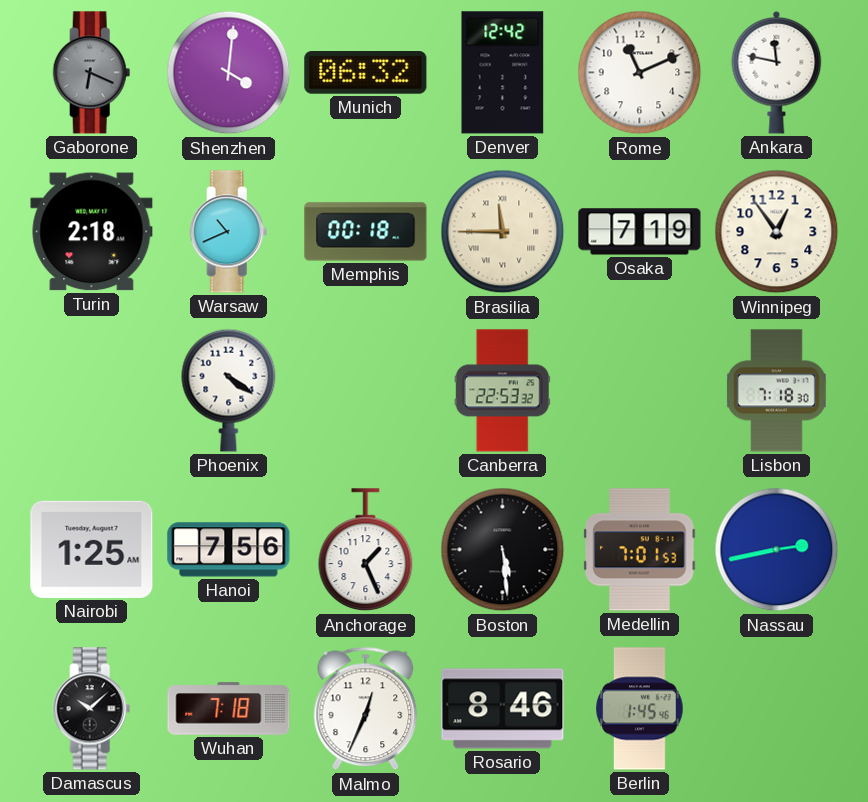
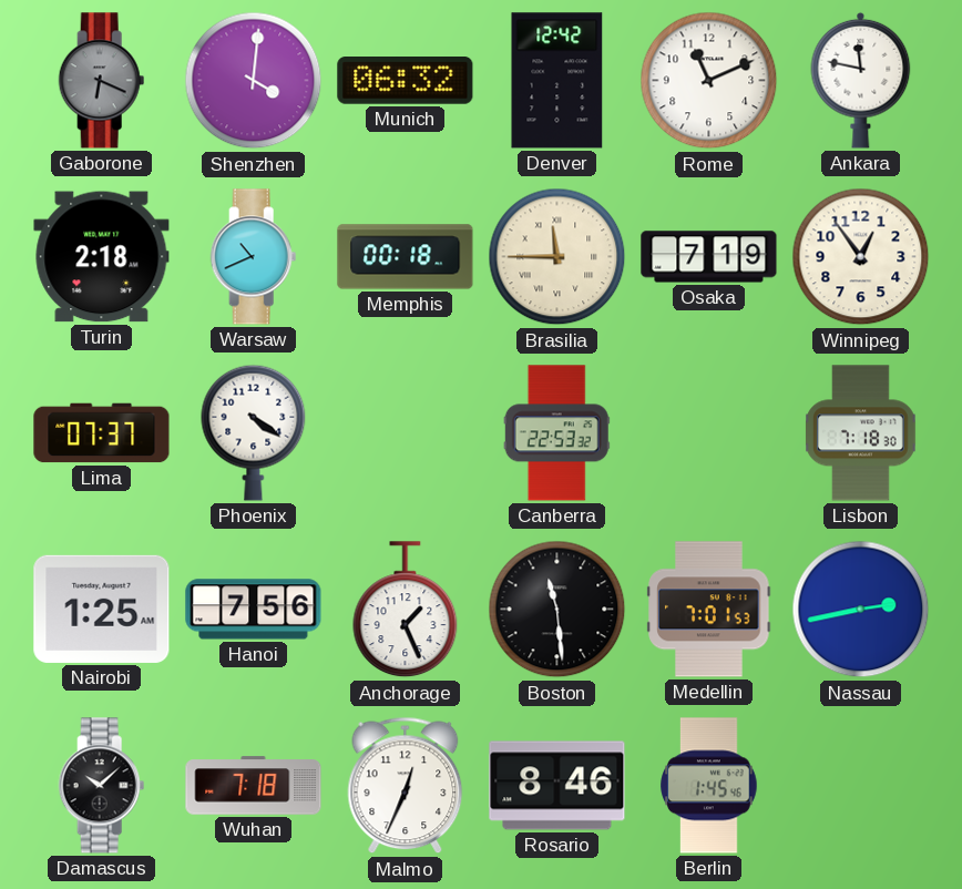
Lima: none -> 07:37 (102, 433)
Boston: 5:29 -> 11:29 (557, 610)
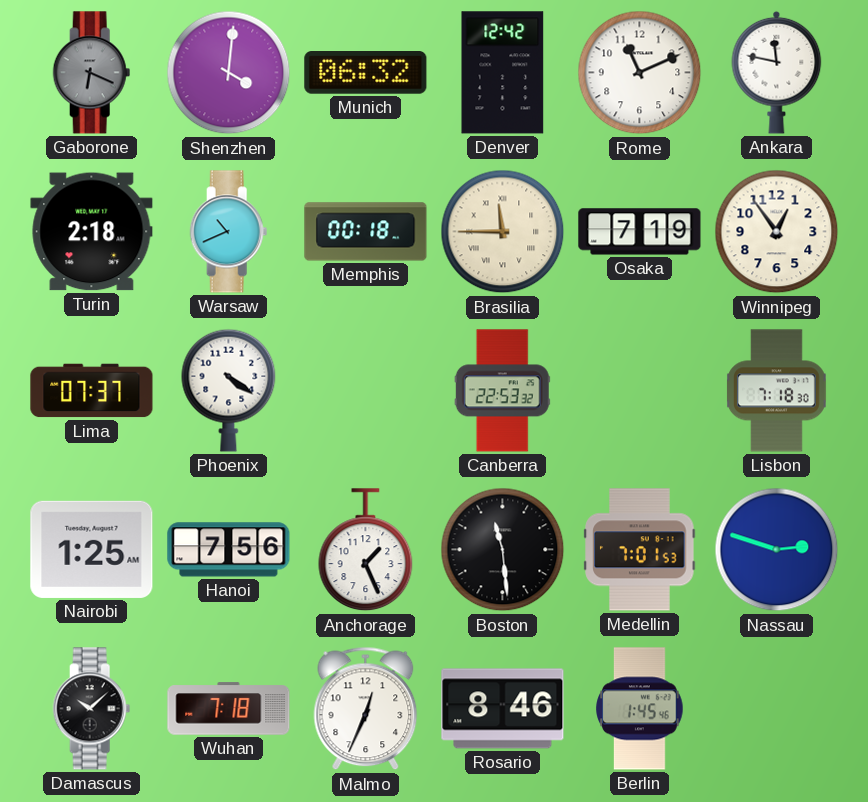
Nassau: 2:43 -> 2:48 (777, 550)
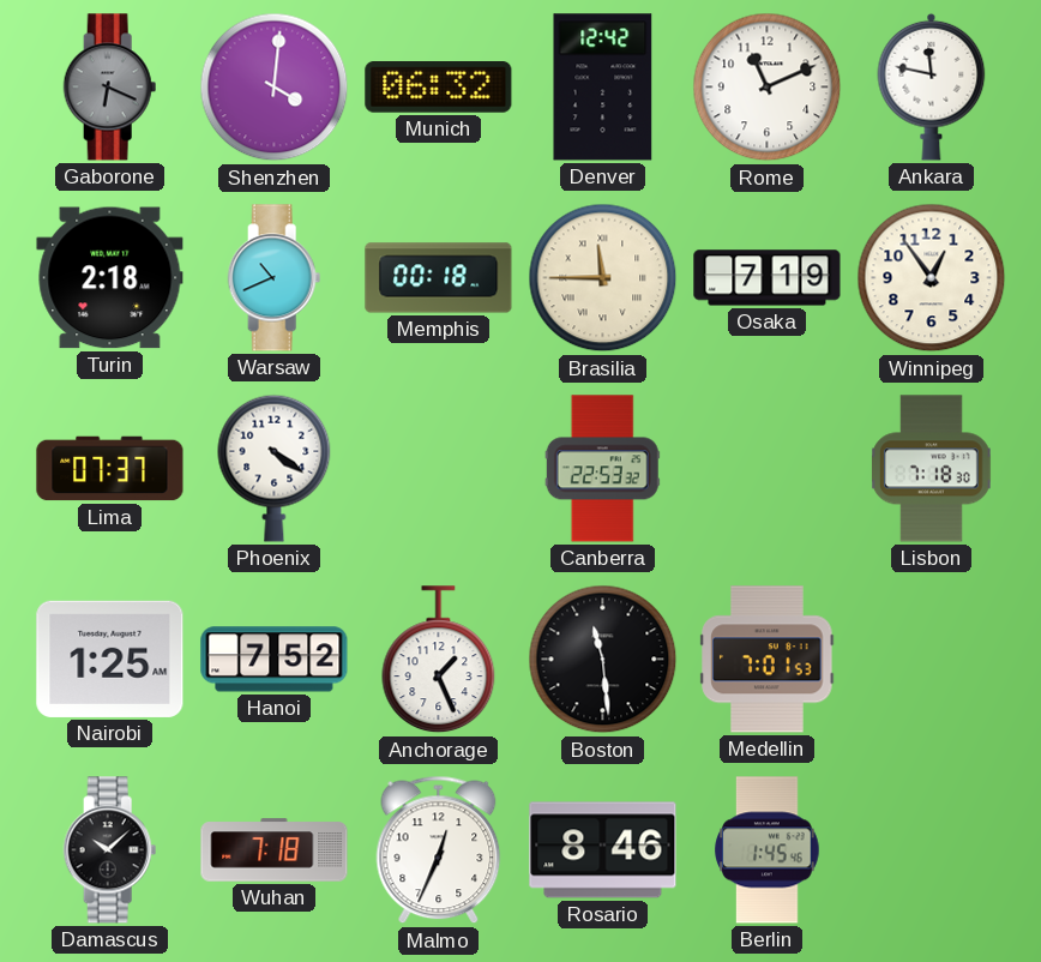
Hanoi: 7:56 -> 7:52 (275, 660)
Nassau: 2:48 -> none (777, 550)
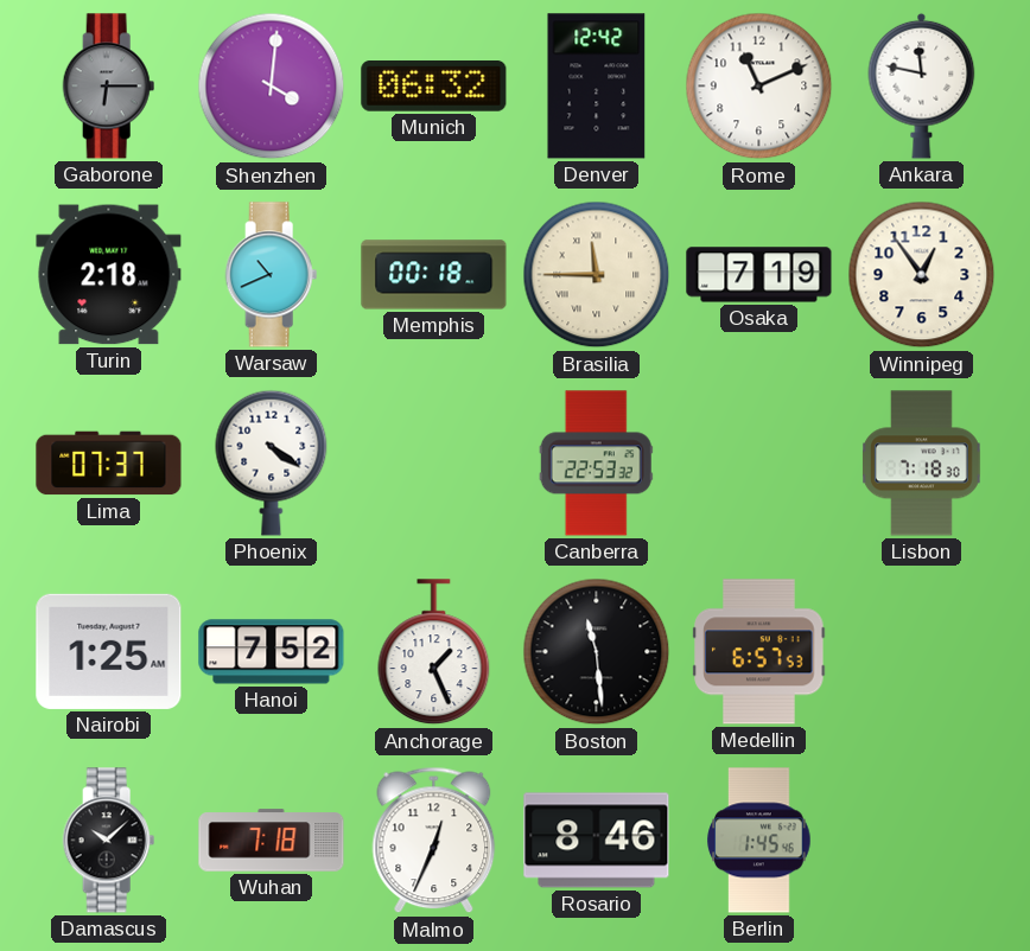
Gaborone: 6:19 -> 6:15 (109, 87)
Medellin: 7:01 -> 6:57 (759, 652)
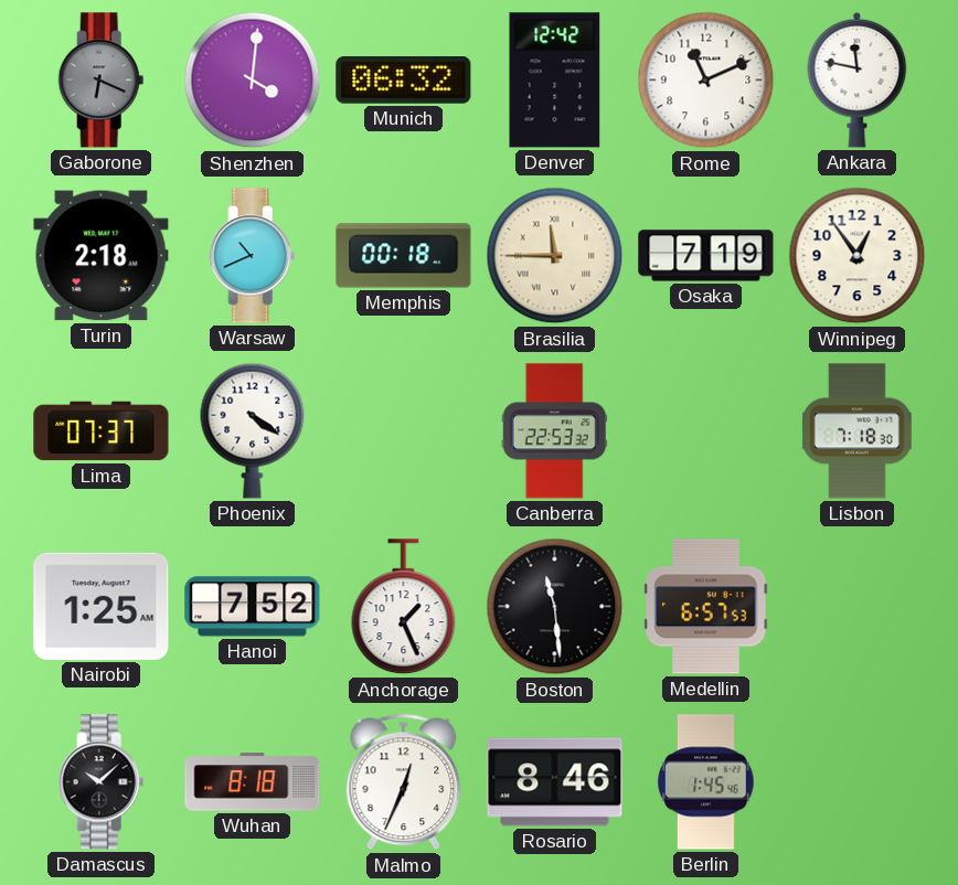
Gaborone: 6:15 -> 6:19 (102, 81)
Wuhan: 7:18 -> 8:18 (253, 782)
